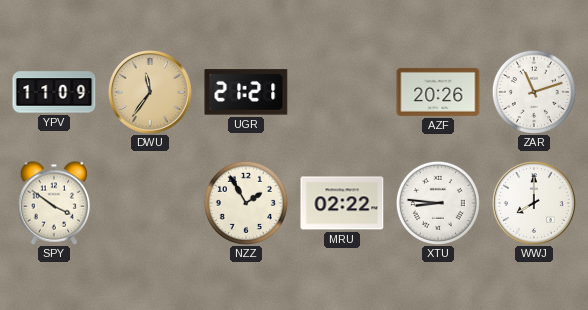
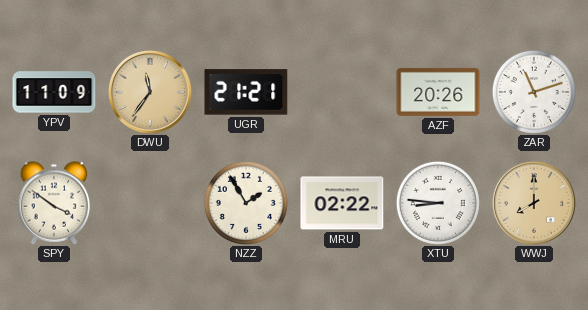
WWJ dial: white -> champagne (534, 203)
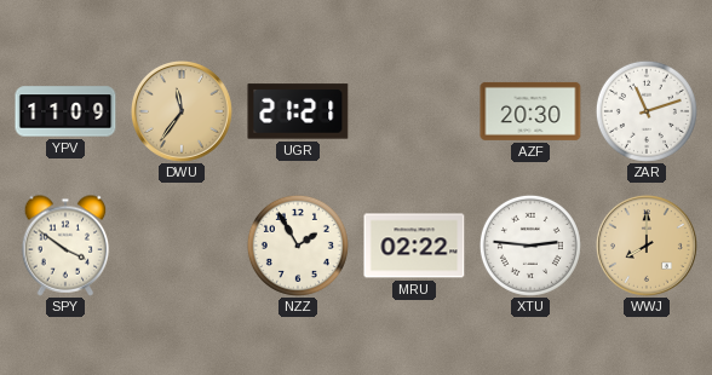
AZF: 20:26 -> 20:30 (530, 111)
XTU: 8:46 -> 2:46 (530, 246)
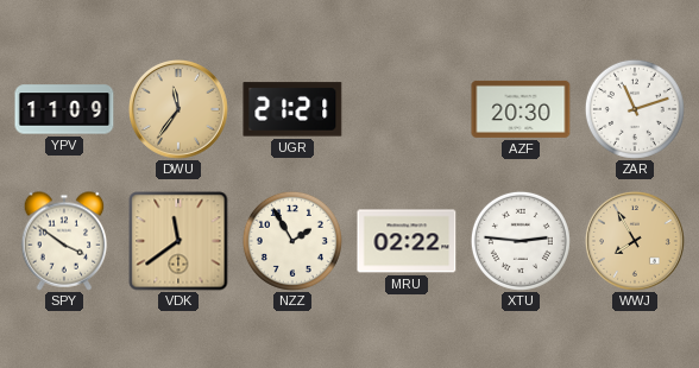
VDK: none -> 11:39 (178, 241)
WWJ: 8:00 -> 7:55 (635, 241)
